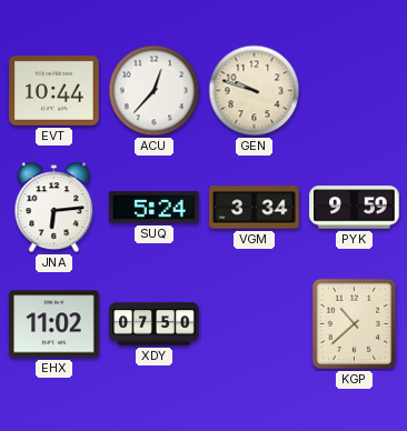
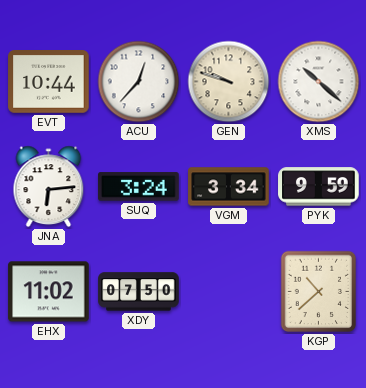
XMS: none -> 10:22 (319, 82)
SUQ: 5:24 -> 3:24 (139, 187)
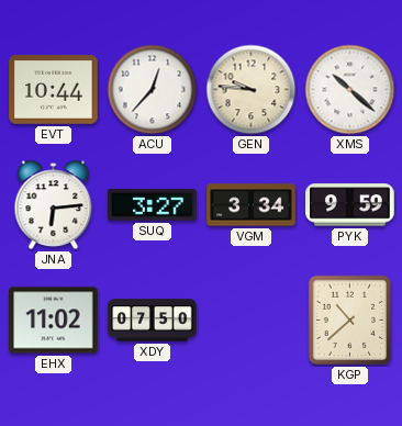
GEN: 9:48 -> 9:46 (252, 90)
SUQ: 3:24 -> 3:27 (153, 205)
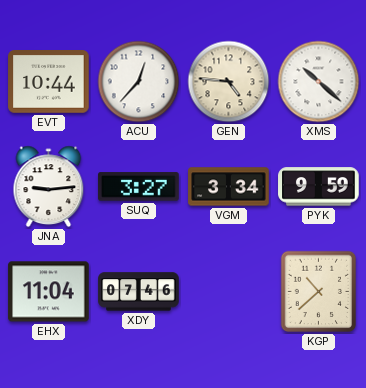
GEN: 9:46 -> 4:46 (229, 82)
JNA: 6:14 -> 9:14 (49, 187)
EHX: 11:02 -> 11:04 (49, 292)
XDY: 07:50 -> 07:46 (139, 292)
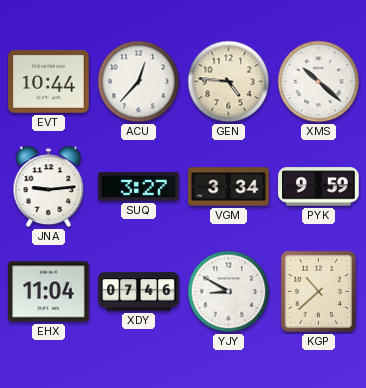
YJY: none -> 8:50 (229, 292)
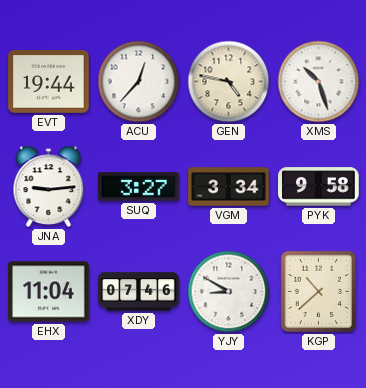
EVT: 10:44 -> 19:44 (49, 82)
GEN: 4:46 -> 4:47 (229, 82)
XMS: 10:22 -> 10:27 (319, 82)
PYK: 9:59 -> 9:58 (319, 187)
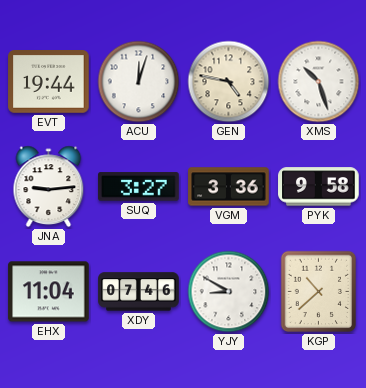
ACU: 12:37 -> 12:03 (139, 82)
VGM: 3:34 -> 3:36 (229, 187)
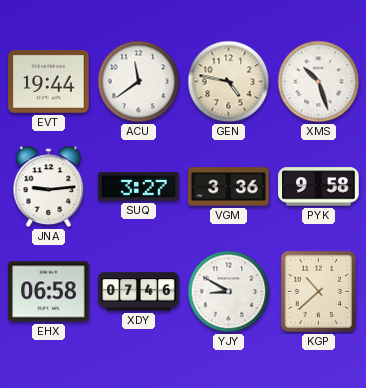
ACU: 12:03 -> 11:39 (139, 82)
EHX: 11:04 -> 06:58 (49, 292)
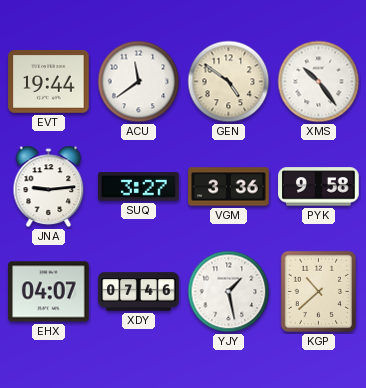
GEN: 4:47 -> 4:51 (229, 82)
XMS: 10:27 -> 10:24 (319, 82)
EHX: 06:58 -> 04:07 (49, 292)
YJY: 8:50 -> 1:28 (229, 292)
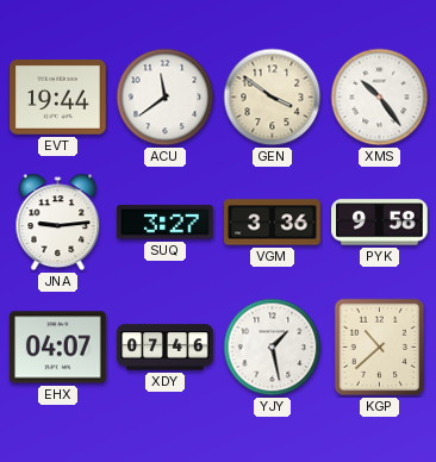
GEN: 4:51 -> 3:51 (273, 98)
